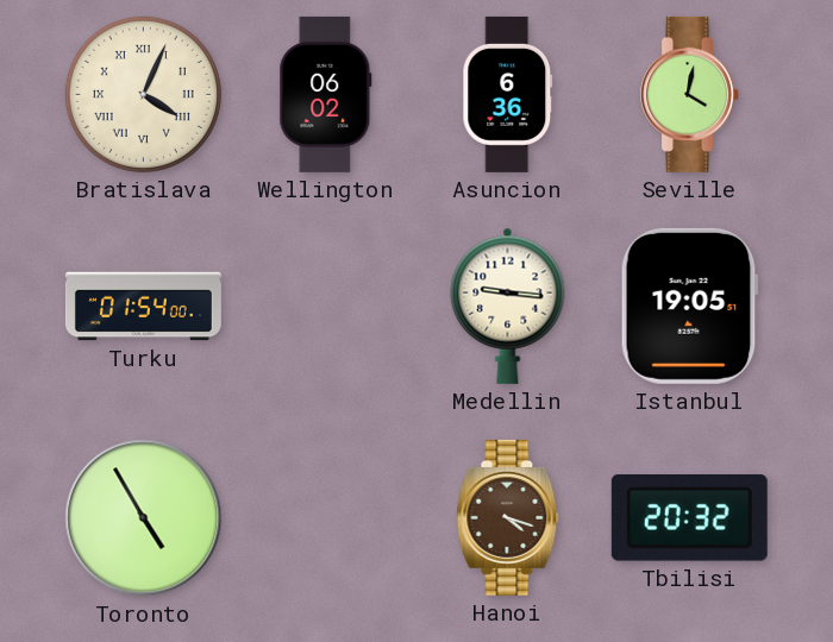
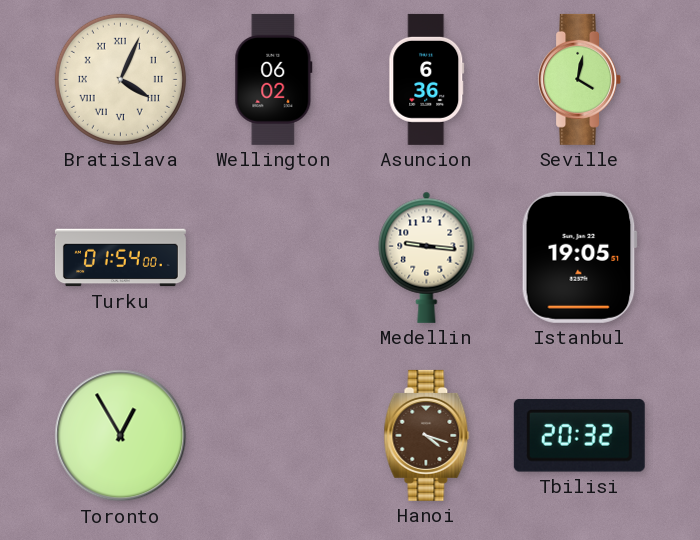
Toronto: 4:55 -> 12:55 (121, 436)
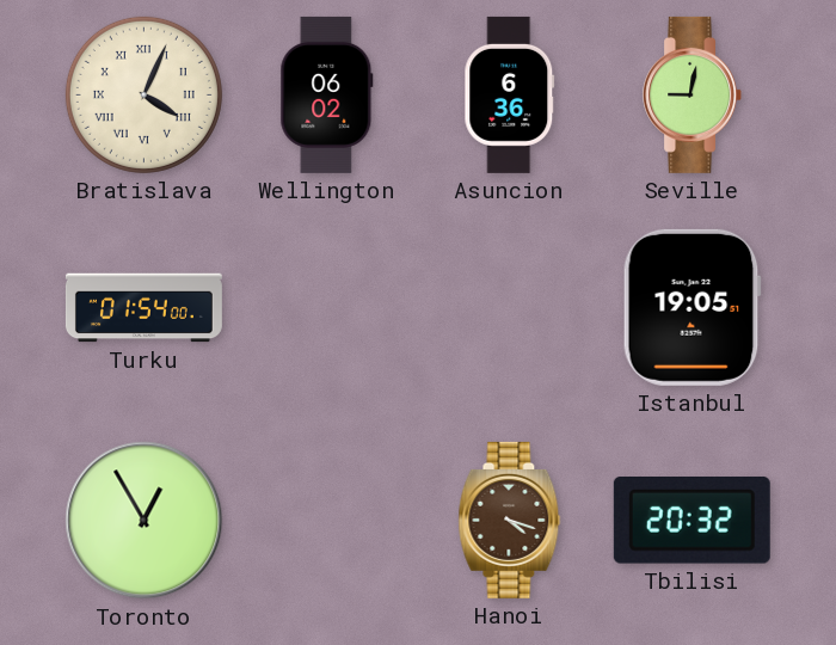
Seville: 4:02 -> 9:02 (693, 94)
Medellin: 9:16 -> none (427, 257)
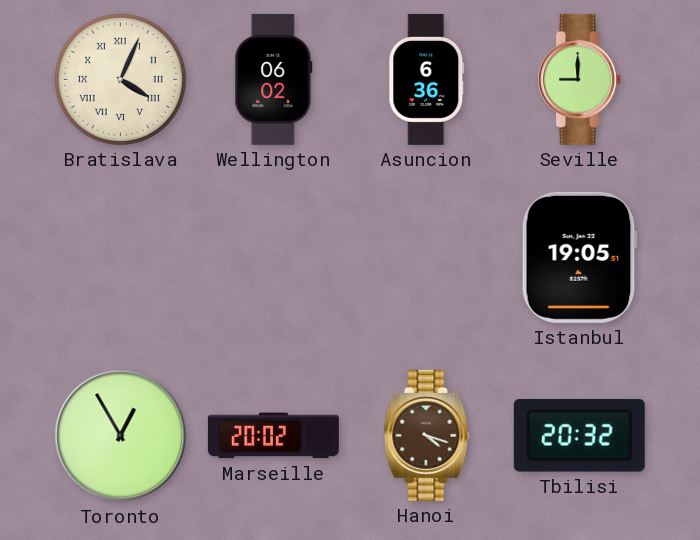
Seville: 9:02 -> 9:00 (580, 79)
Turku: 01:54 -> none (143, 308)
Marseille: none -> 20:02 (273, 436)
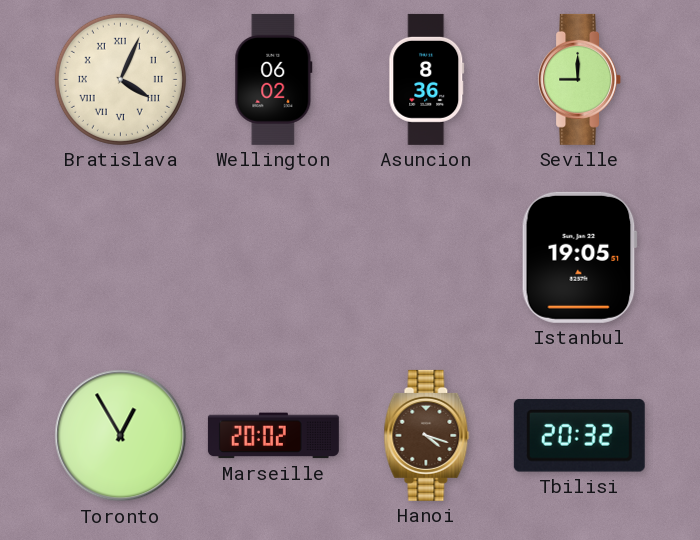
Asuncion: 6:36 -> 8:36 (427, 79)
